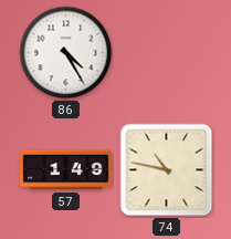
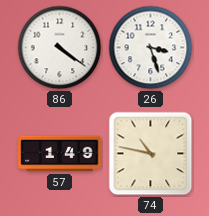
86: 4:25 -> 4:21 (60, 48)
26: none -> 3:27 (151, 48)
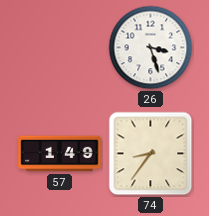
86: 4:21 -> none (60, 48)
74: 10:47 -> 8:36 (151, 154)
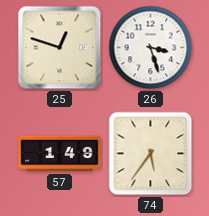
25: none -> 12:48 (60, 48)
74: 8:36 -> 5:36 (151, 154)
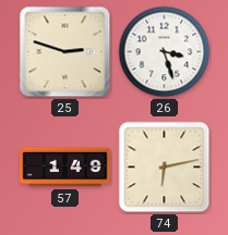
25: 12:48 -> 2:48 (65, 52)
74: 5:36 -> 6:13 (165, 168)
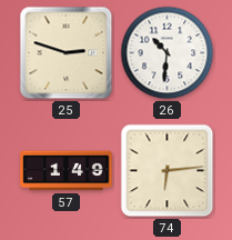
26: 3:27 -> 10:31 (168, 53)
74: 6:13 -> 6:14 (168, 171)
